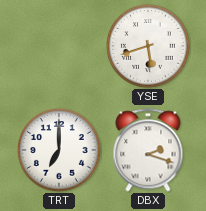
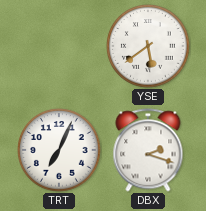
YSE: 5:42 -> 5:39 (148, 46)
TRT: 7:00 -> 7:04 (59, 150)
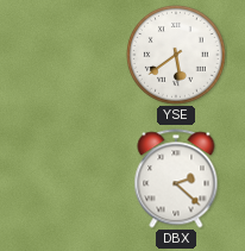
TRT: 7:04 -> none (59, 150)
DBX: 2:18 -> 2:22 (176, 178)
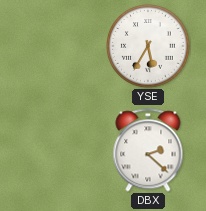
YSE: 5:39 -> 5:35 (148, 46)
